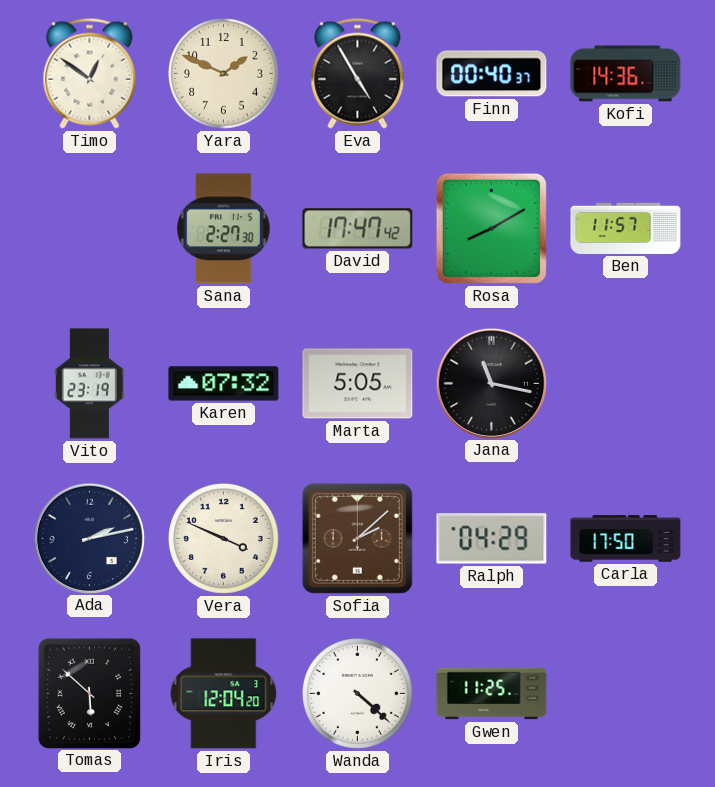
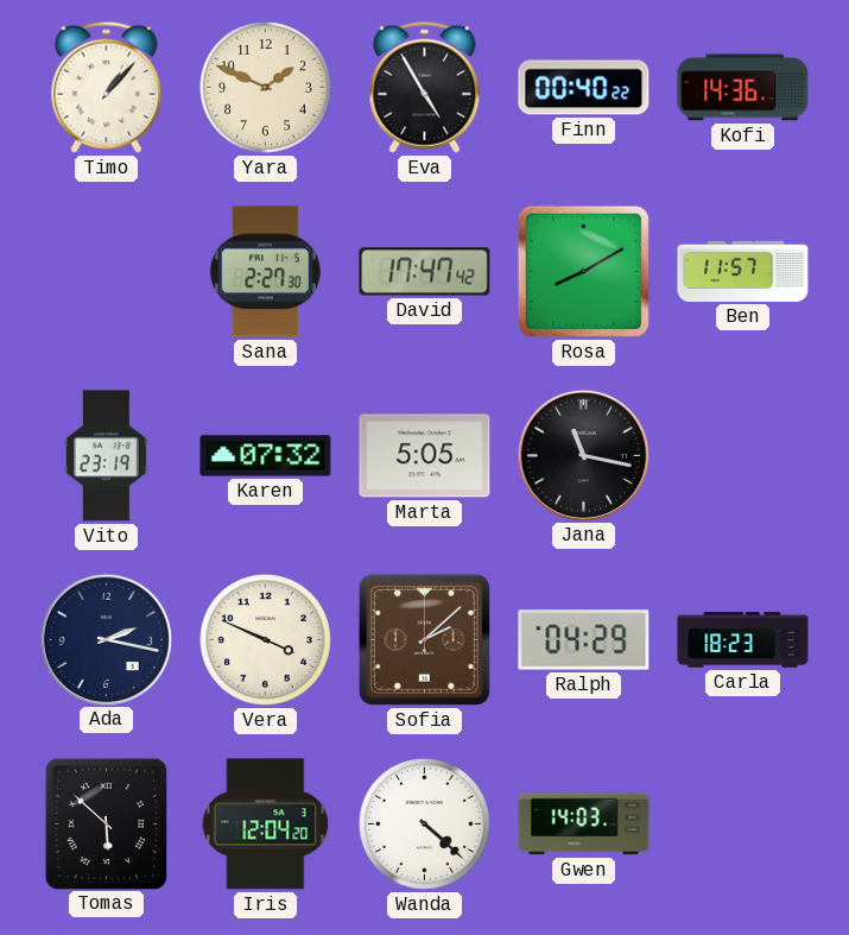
Timo: 12:51 -> 1:07 (107, 87)
Finn: 00:40:37 -> 00:40:22 (584, 88)
Ada: 2:13 -> 2:17 (106, 639)
Carla: 17:50 -> 18:23 (743, 640)
Gwen: 11:25 -> 14:03 (584, 825)
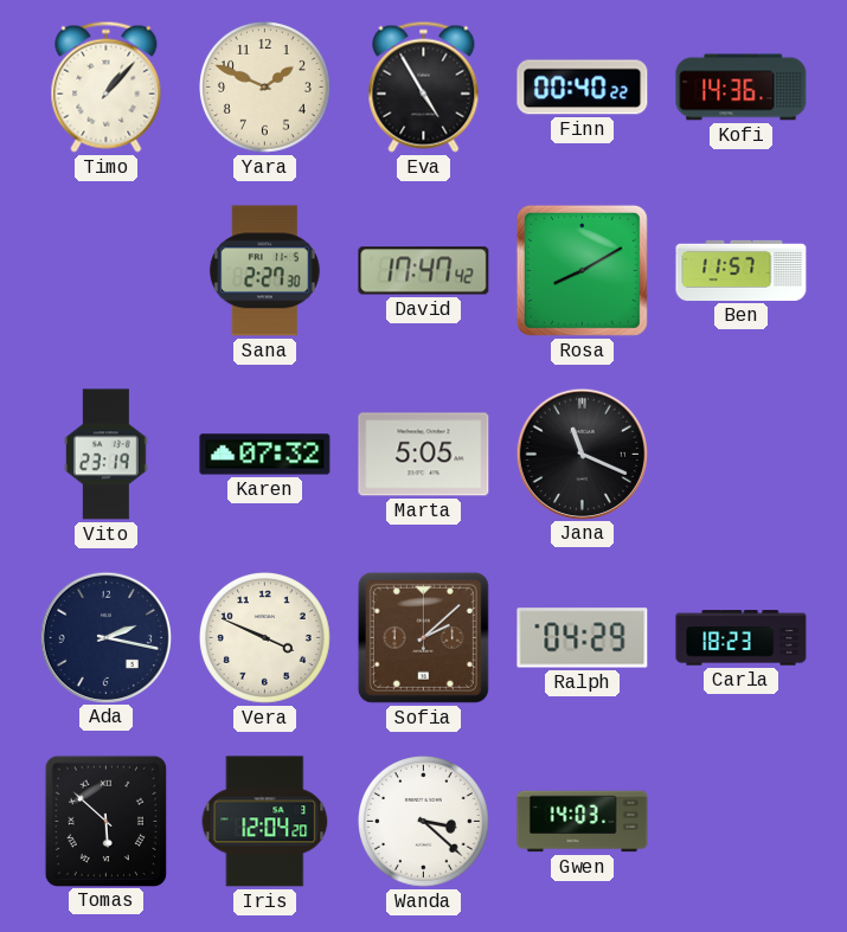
Jana: 11:17 -> 11:19 (582, 454)
Wanda: 4:22 -> 3:22 (424, 822)
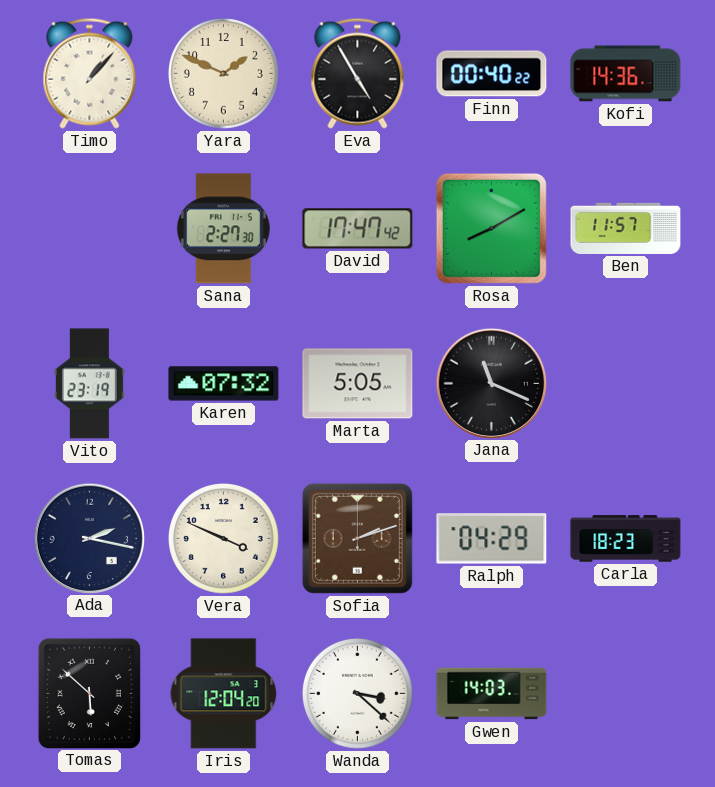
Sofia: 2:08 -> 2:12 (357, 538)
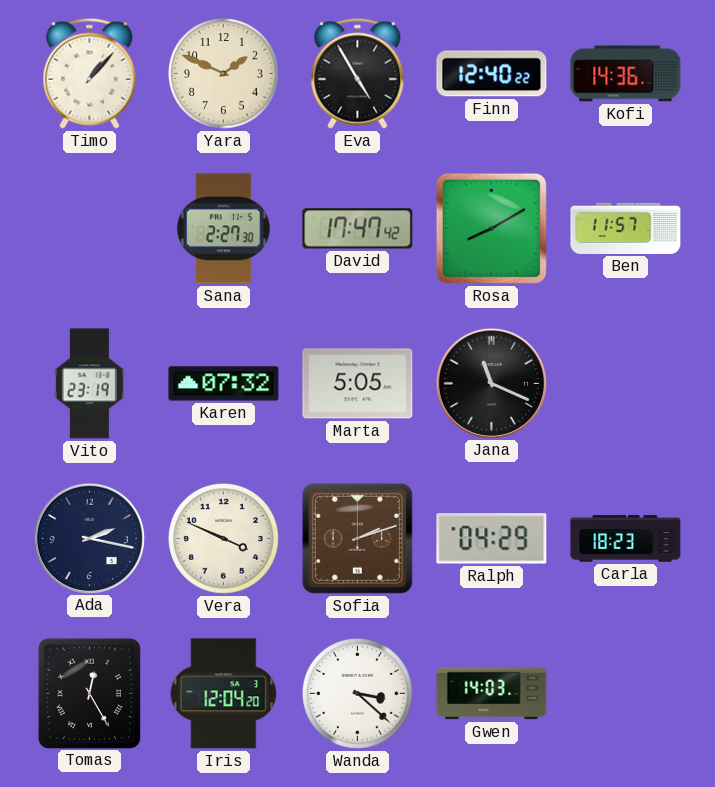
Finn: 00:40 -> 12:40 (492, 74)
Tomas: 5:52 -> 12:25 (89, 693)
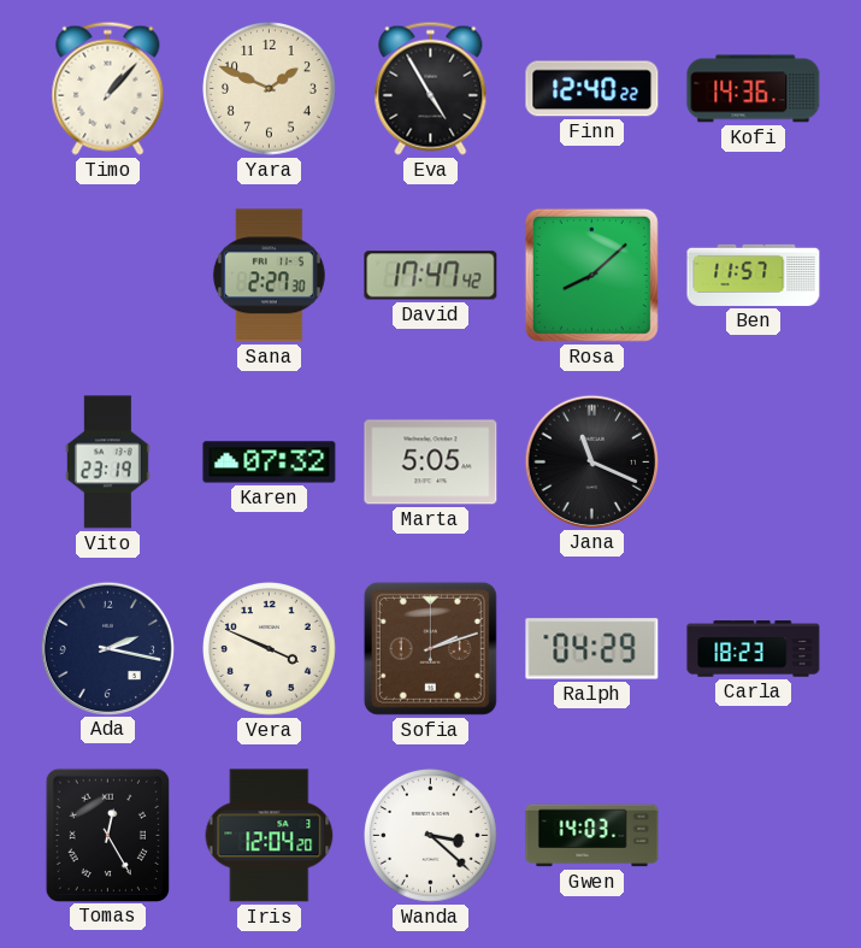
Rosa: 8:10 -> 8:08 (591, 275)
